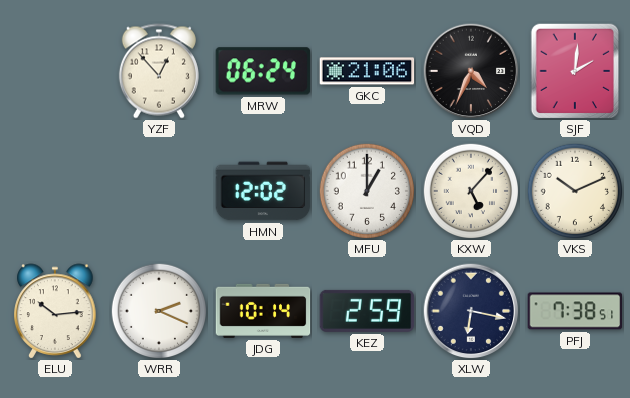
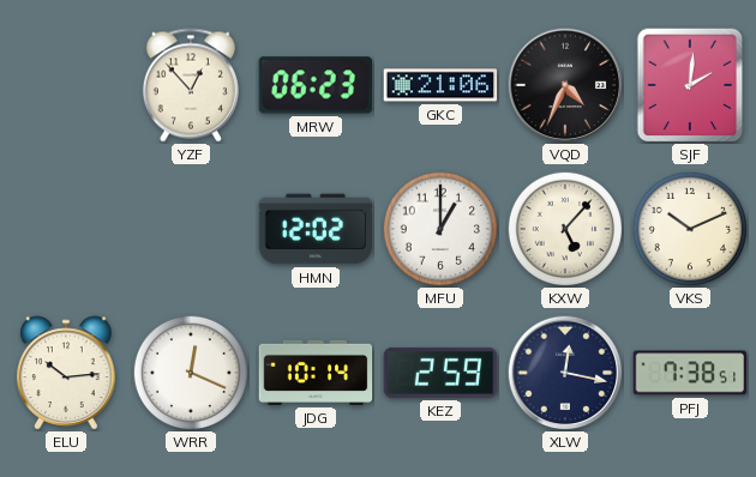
MRW: 06:24 -> 06:23 (316, 85)
WRR: 2:19 -> 12:19 (190, 372)
XLW: 6:17 -> 12:17 (565, 373)
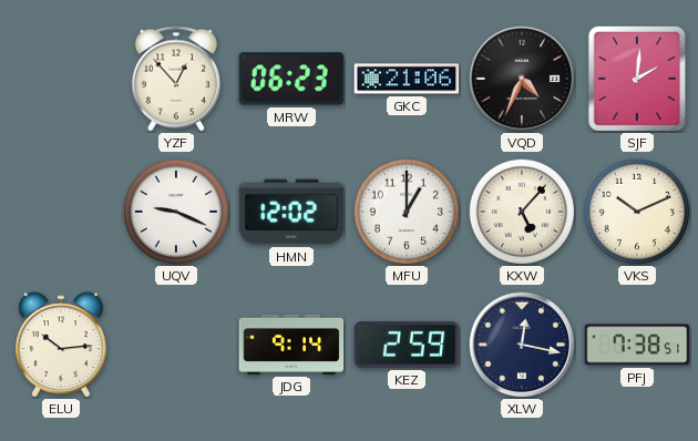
UQV: none -> 9:19 (175, 211)
WRR: 12:19 -> none (190, 372)
JDG: 10:14 -> 9:14 (291, 345)
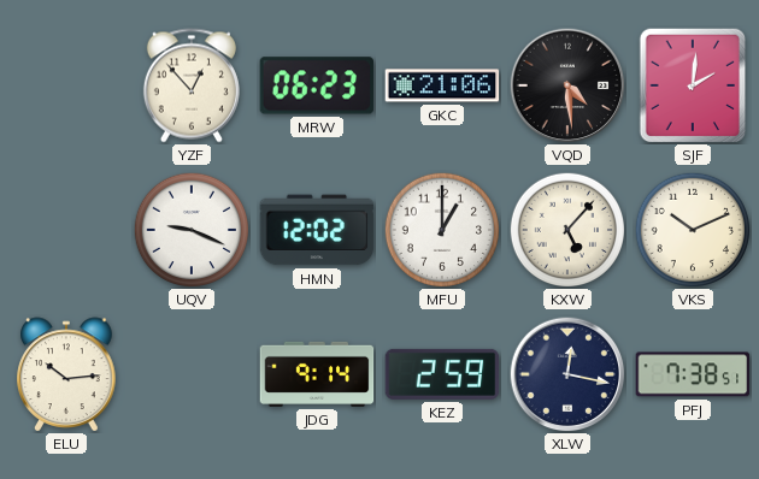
VQD: 4:34 -> 4:29 (567, 85)
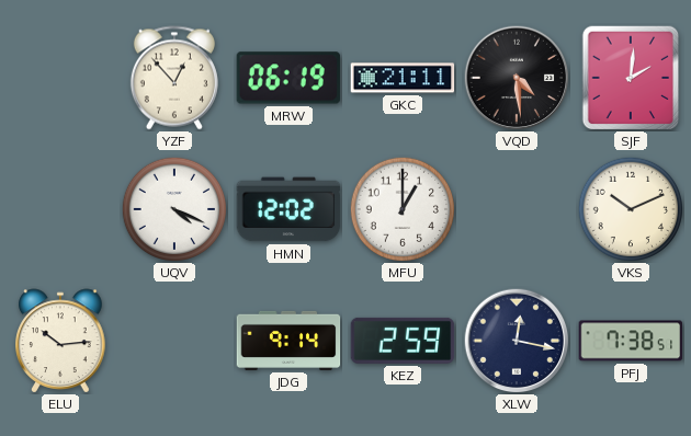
MRW: 06:23 -> 06:19 (288, 78)
GKC: 21:06 -> 21:11 (403, 78)
UQV: 9:19 -> 4:19 (173, 208)
KXW: 5:07 -> none (566, 229)
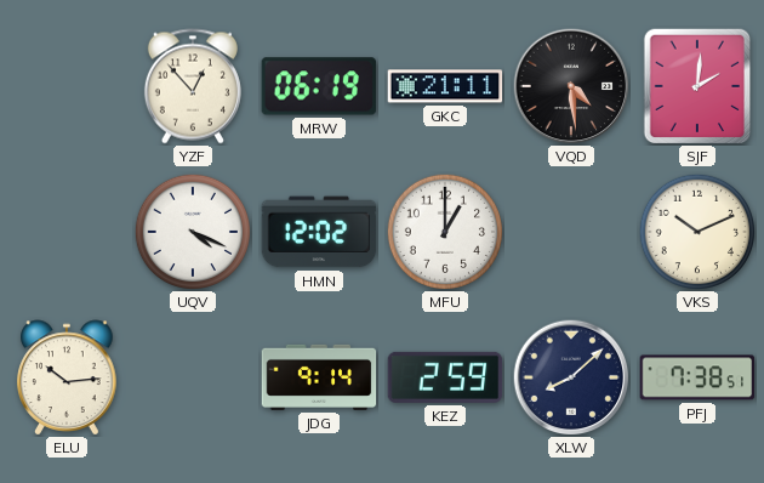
XLW: 12:17 -> 8:08 (571, 377)
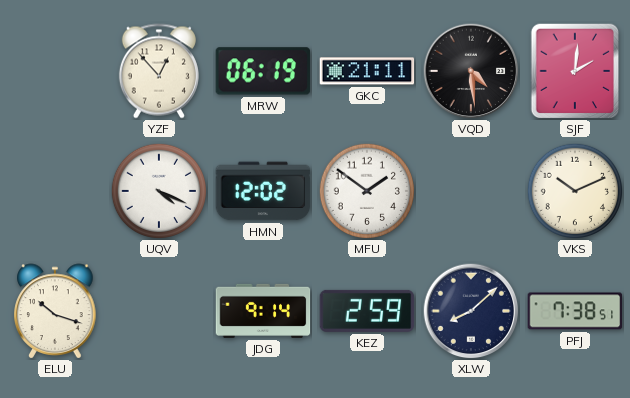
MFU: 1:00 -> 1:51 (366, 190)
ELU: 10:14 -> 10:18 (55, 311)
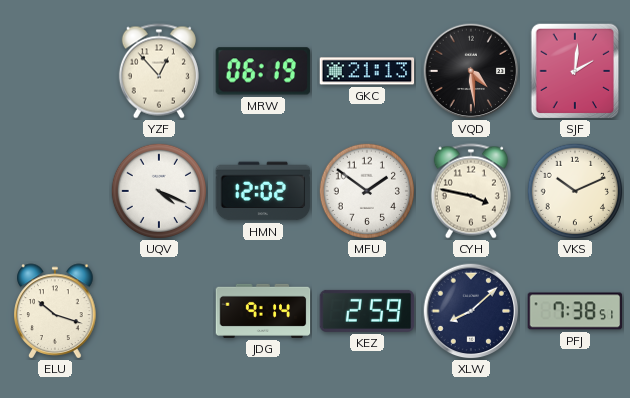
GKC: 21:11 -> 21:13 (367, 71)
CYH: none -> 3:47 (471, 191)
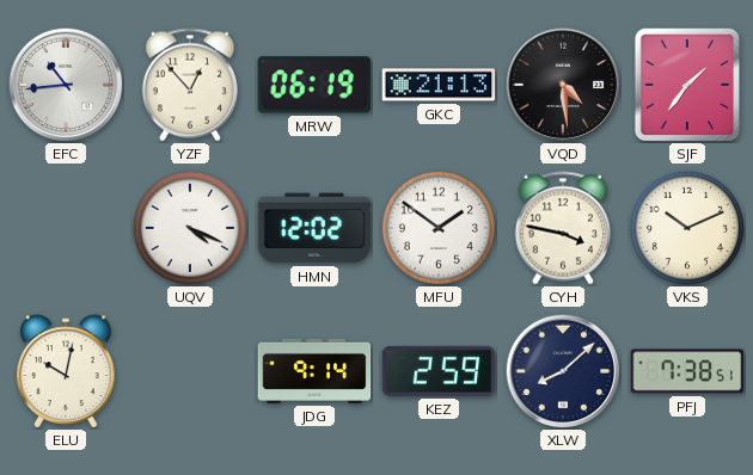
EFC: none -> 10:44 (66, 85)
SJF: 2:01 -> 1:36 (687, 85)
ELU: 10:18 -> 10:02 (66, 371)
